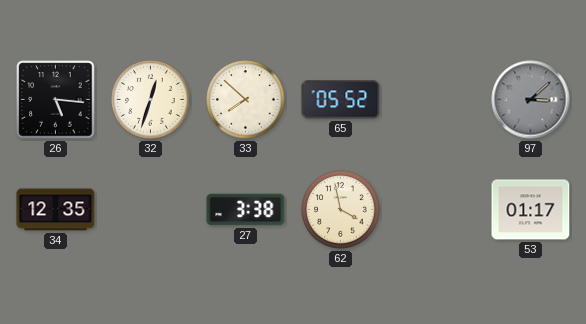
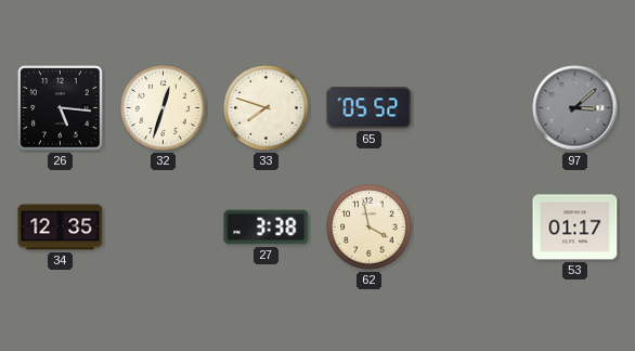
33: 7:52 -> 7:48 (267, 108)
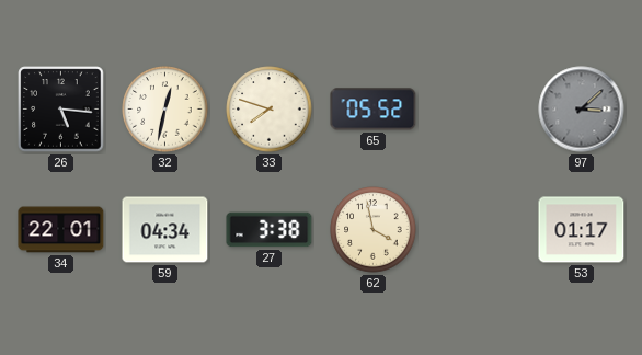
32: 12:33 -> 12:32 (165, 110)
34: 12:35 -> 22:01 (61, 230)
59: none -> 04:34 (165, 230)
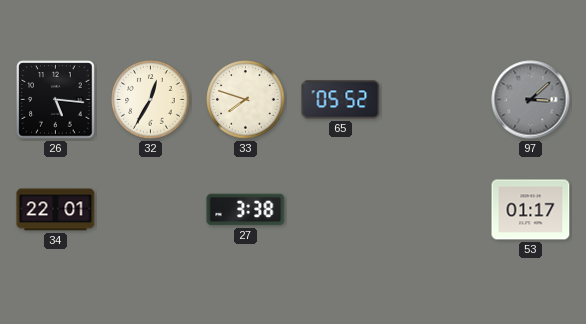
32: 12:32 -> 12:35 (151, 100)
59: 04:34 -> none (165, 230)
62: 3:58 -> none (374, 230)
